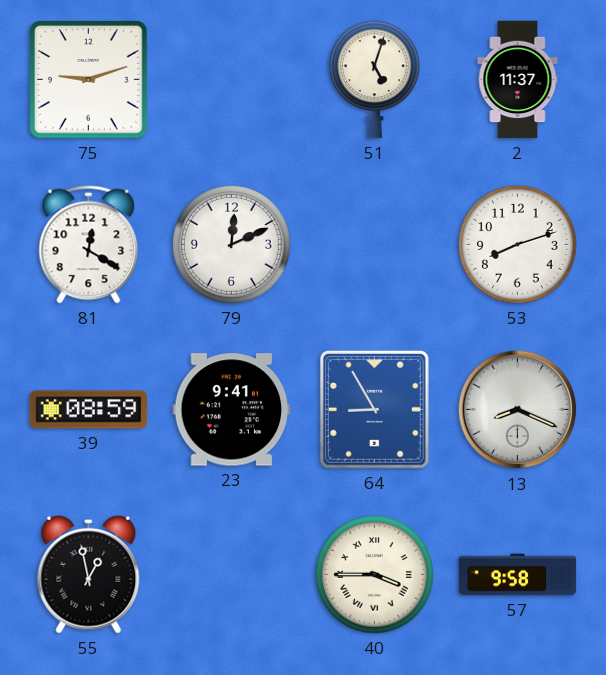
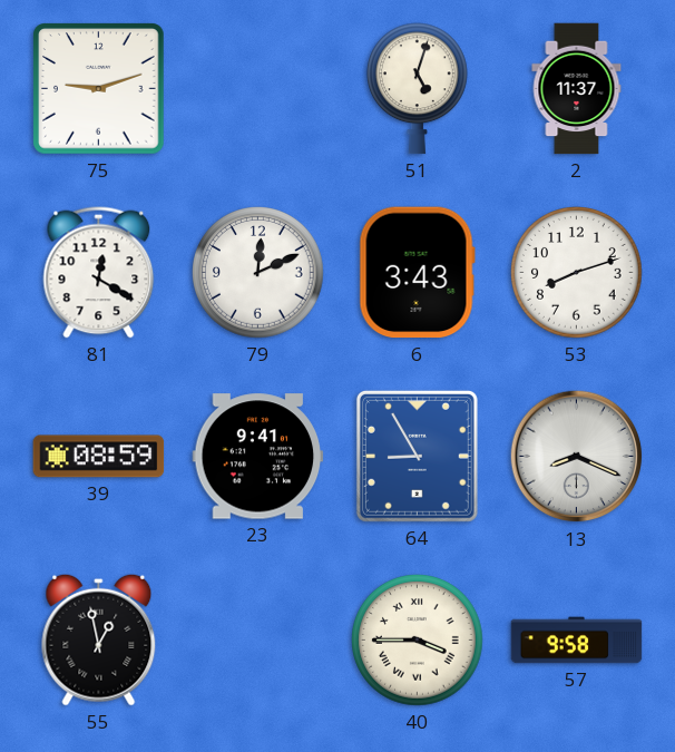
6: none -> 3:43 (417, 273)
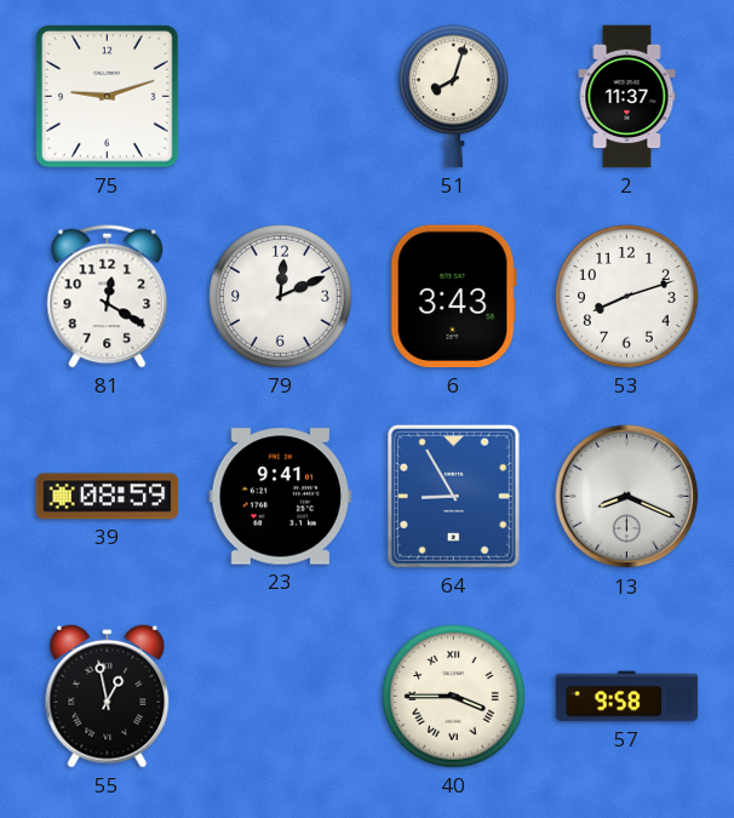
51: 5:03 -> 8:03 (454, 97)
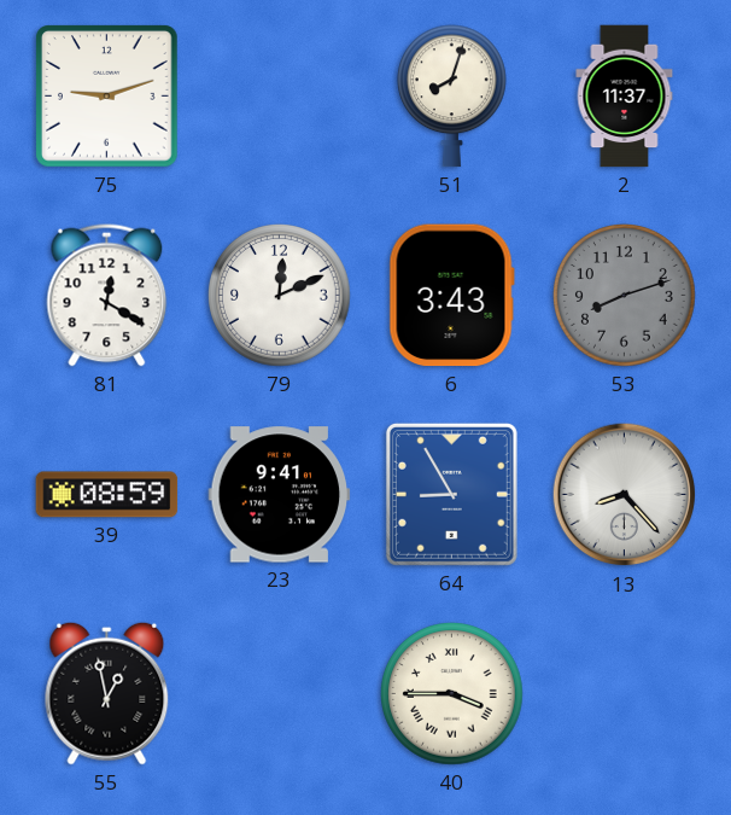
53 dial: white -> grey (625, 296)
13: 8:19 -> 8:23 (625, 495)
57: 9:58 -> none (627, 697)
